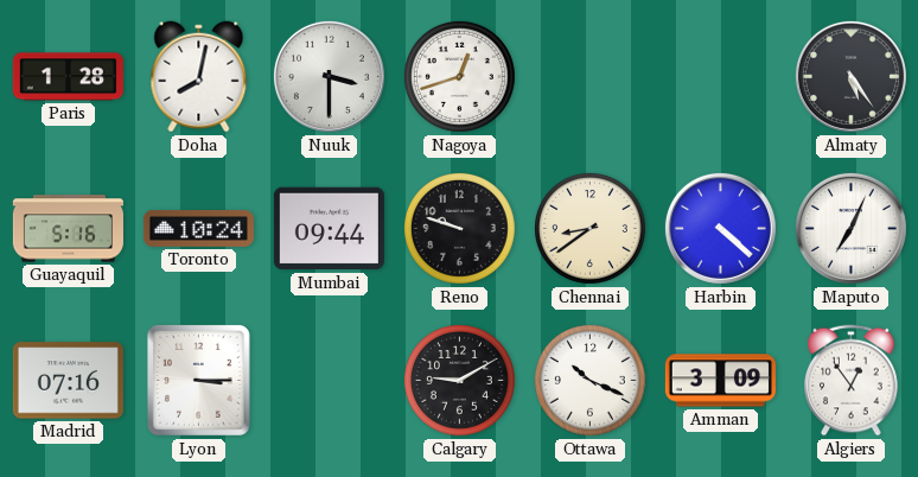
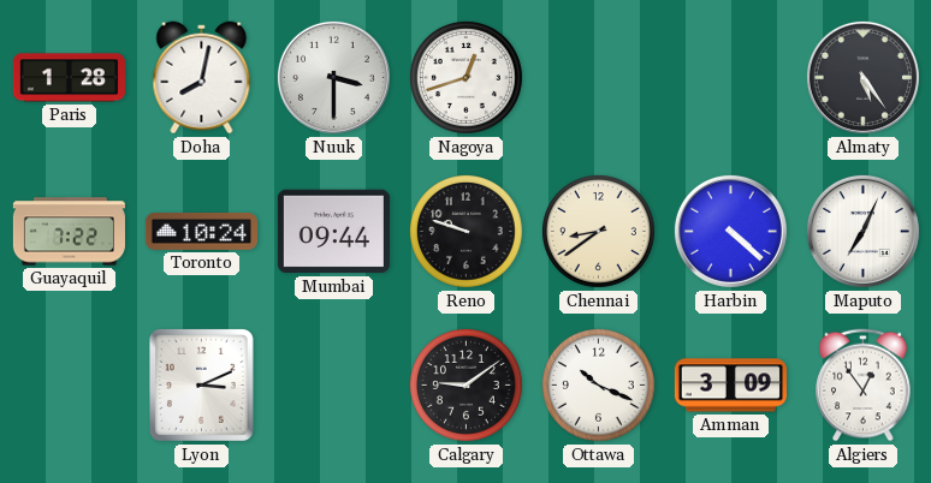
Guayaquil: 5:16 -> 7:22 (69, 232)
Madrid: 07:16 -> none (68, 381)
Lyon: 3:15 -> 3:11 (201, 384)
Calgary: 9:10 -> 9:09 (465, 384)
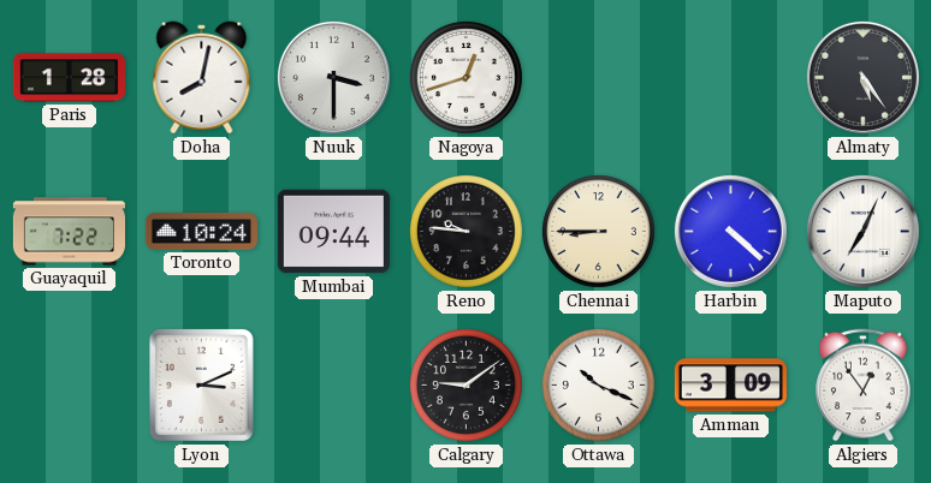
Reno: 9:48 -> 9:46 (465, 231)
Chennai: 8:39 -> 8:45 (598, 231)
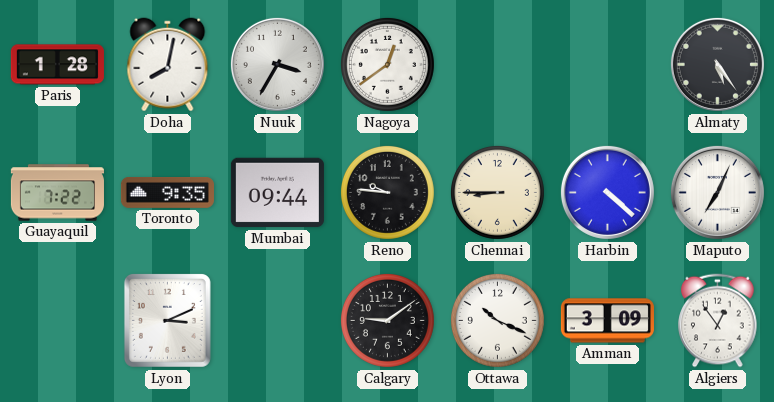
Nuuk: 3:30 -> 3:35 (277, 64)
Nagoya: 12:42 -> 12:39 (387, 64)
Toronto: 10:24 -> 9:35 (167, 193)
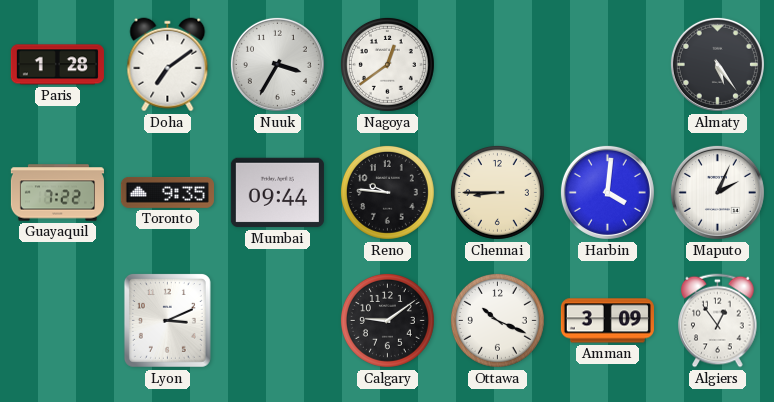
Doha: 8:02 -> 7:09 (168, 65)
Harbin: 4:22 -> 4:01 (607, 192)
Maputo: 7:04 -> 2:04 (717, 192)
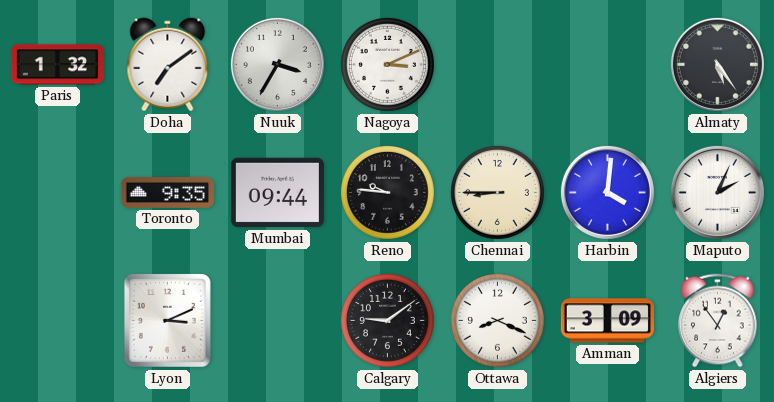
Paris: 1:28 -> 1:32 (57, 65)
Nagoya: 12:39 -> 3:11 (387, 64)
Guayaquil: 7:22 -> none (57, 193)
Ottawa: 10:19 -> 8:19 (497, 320)
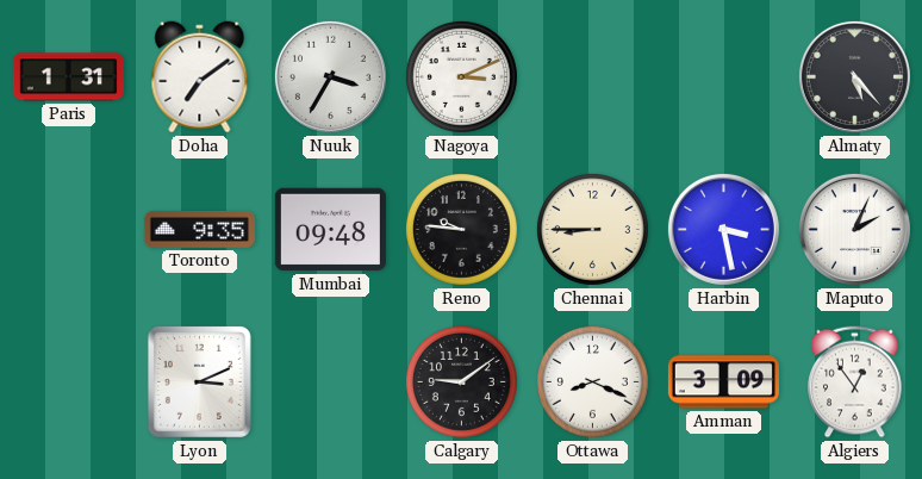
Paris: 1:32 -> 1:31 (68, 77)
Almaty: 5:24 -> 5:23 (854, 76)
Mumbai: 09:44 -> 09:48 (330, 230)
Harbin: 4:01 -> 3:28 (723, 229)
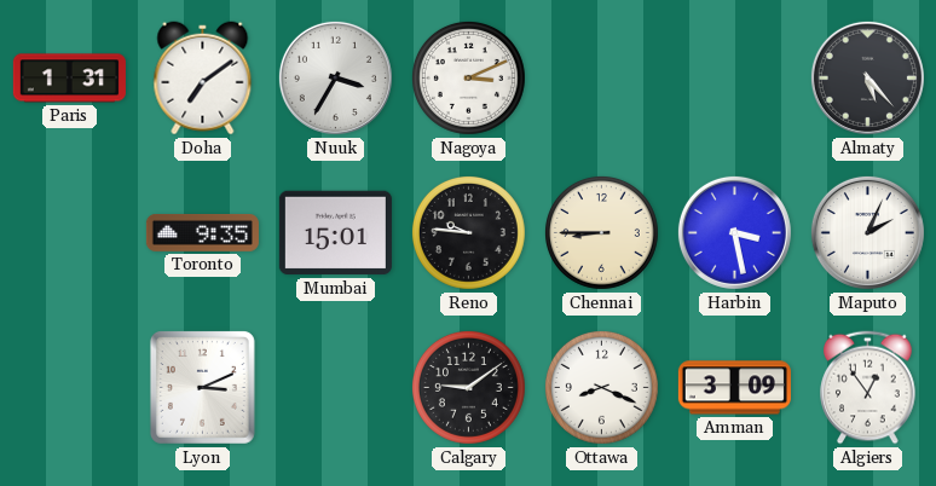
Mumbai: 09:48 -> 15:01 (335, 233)
